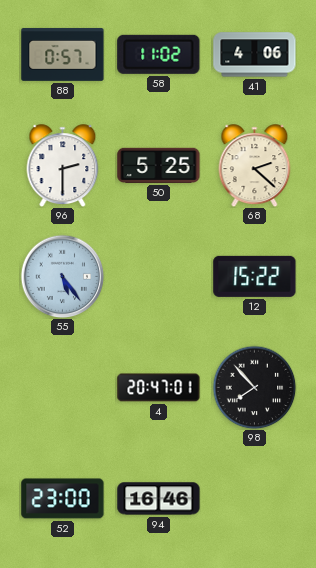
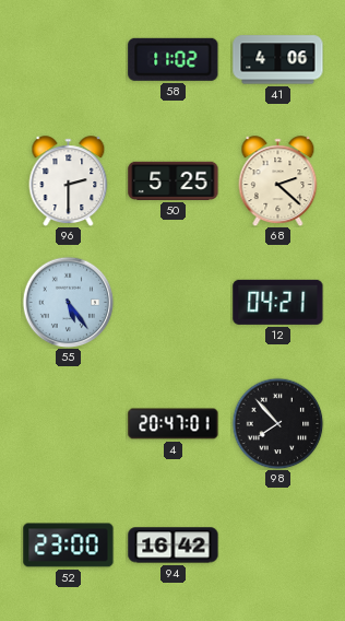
88: 0:57 -> none (63, 54)
12: 15:22 -> 04:21 (278, 302)
94: 16:46 -> 16:42 (174, 546)
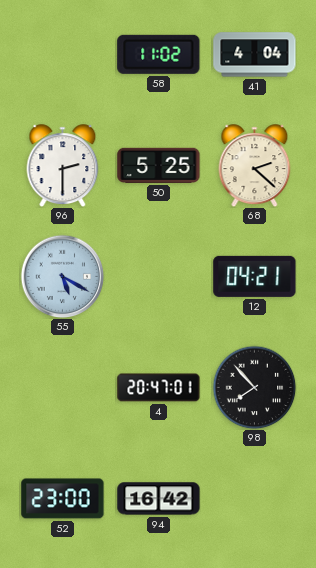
41: 4:06 -> 4:04 (255, 55)
55: 5:24 -> 5:20 (62, 276)
